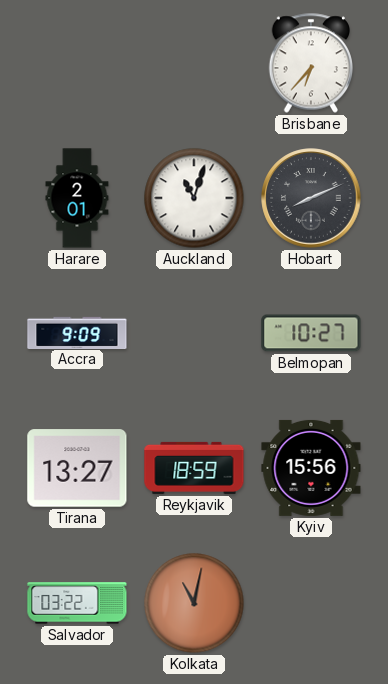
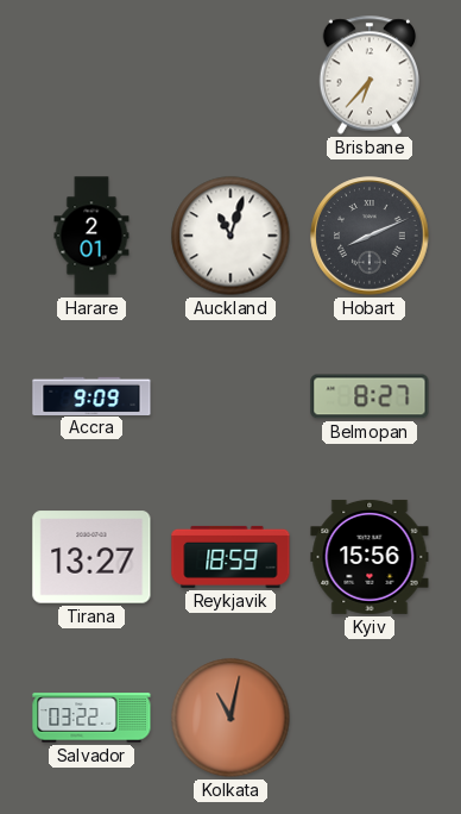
Belmopan: 10:27 -> 8:27 (370, 396)
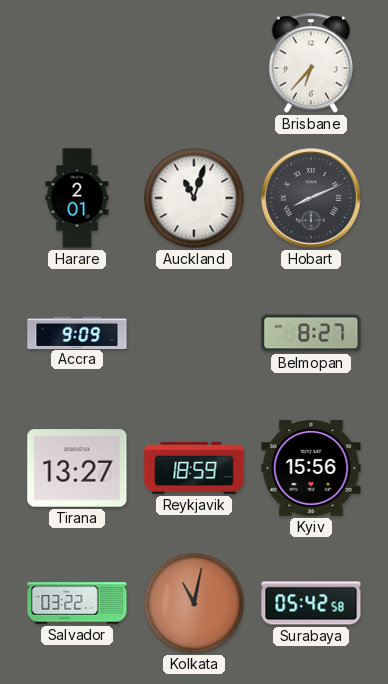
Surabaya: none -> 05:42 (311, 603)
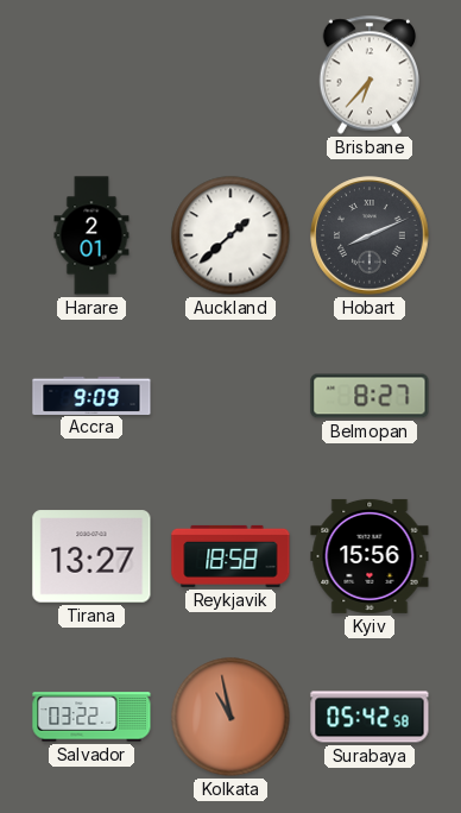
Auckland: 11:03 -> 1:38 (230, 235)
Reykjavik: 18:59 -> 18:58 (230, 556)
Kolkata: 11:02 -> 10:58 (230, 717)
